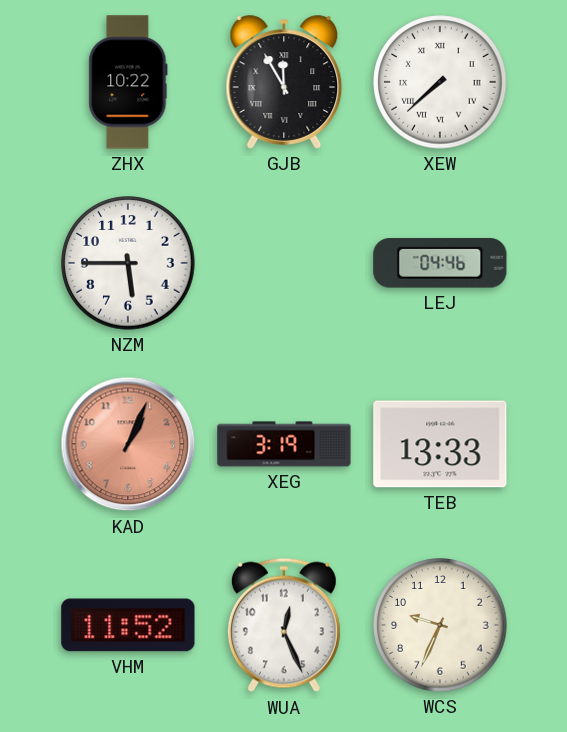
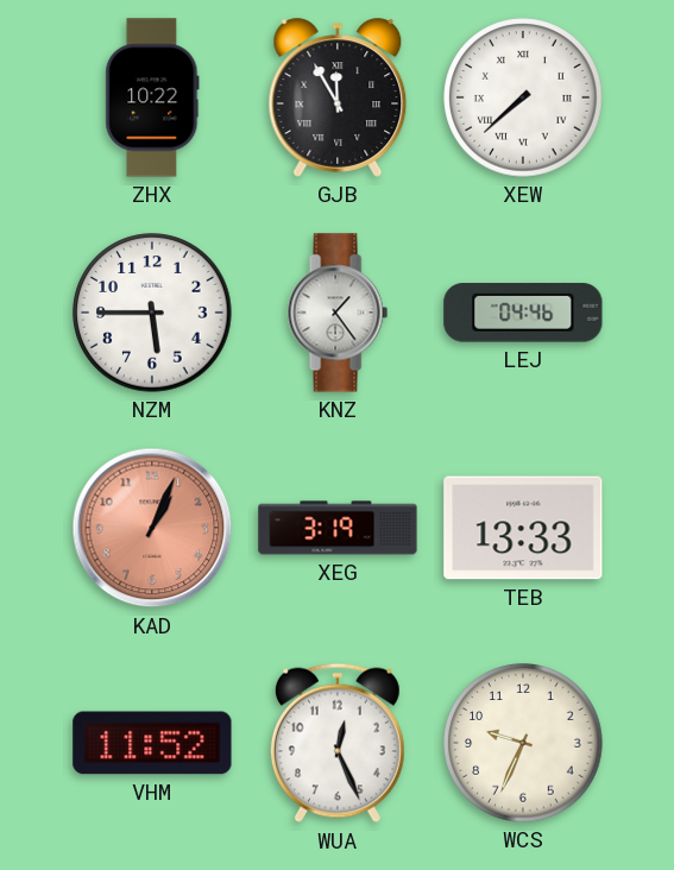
KNZ: none -> 1:24 (338, 313)
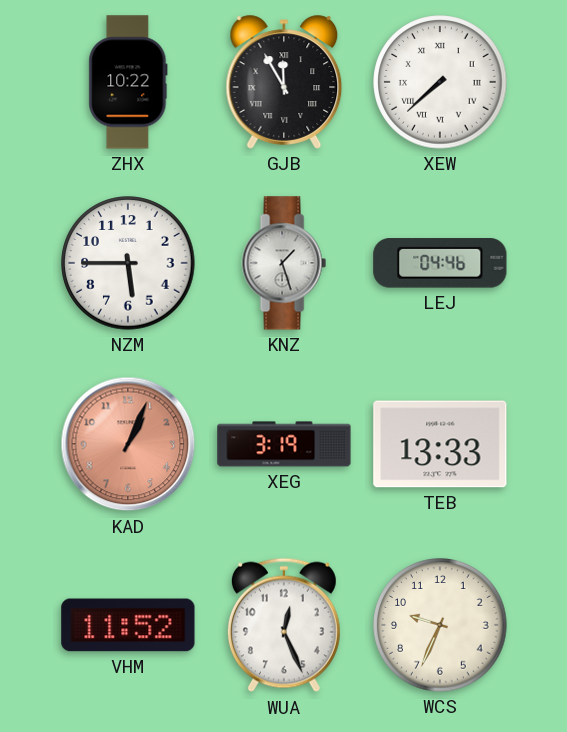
KNZ: 1:24 -> 1:27 (284, 263)
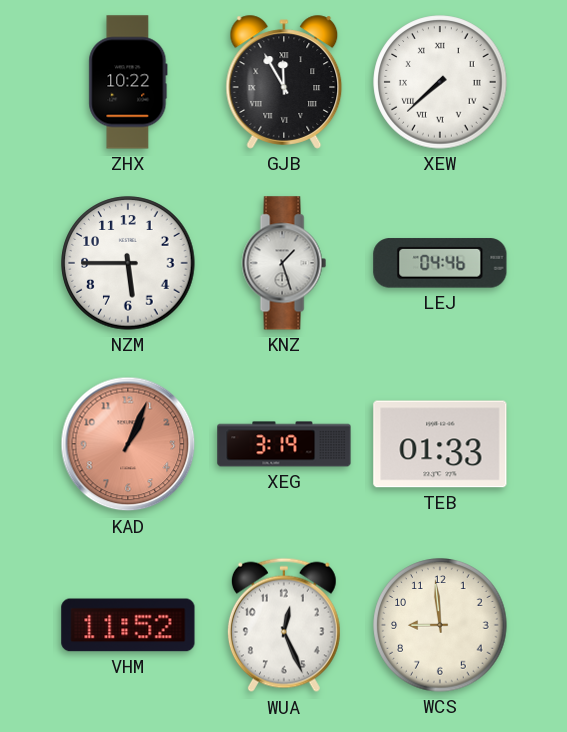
TEB: 13:33 -> 01:33 (440, 444)
WCS: 9:34 -> 8:59 (440, 625)
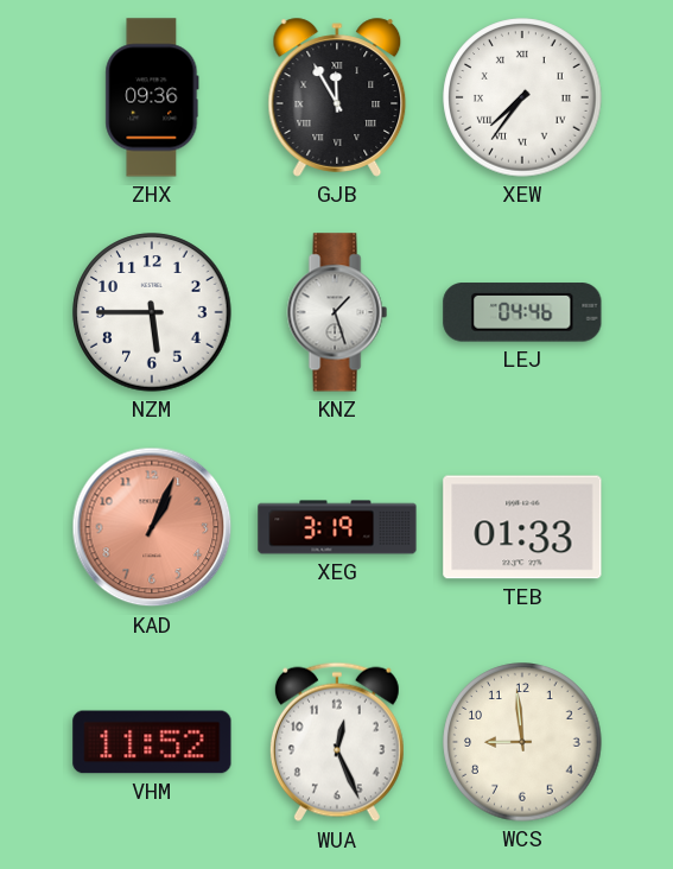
ZHX: 10:22 -> 09:36 (152, 97)
XEW: 7:38 -> 7:36 (522, 97)
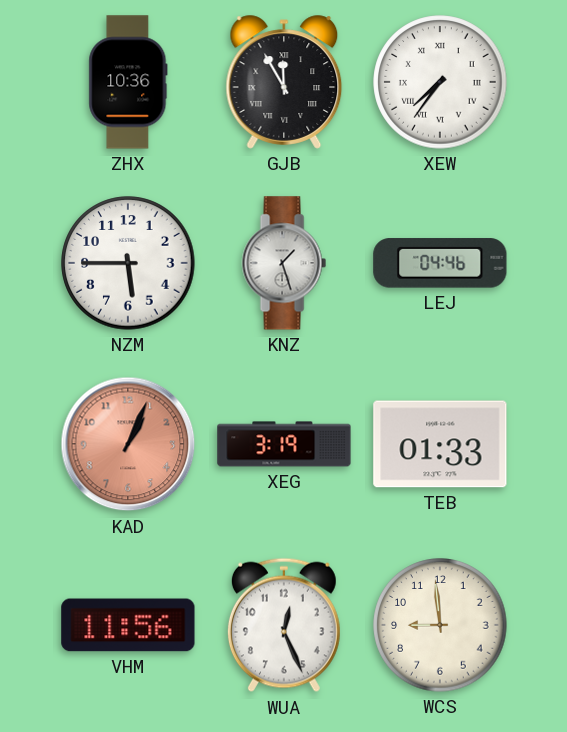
ZHX: 09:36 -> 10:36 (128, 82)
VHM: 11:52 -> 11:56 (128, 625)
